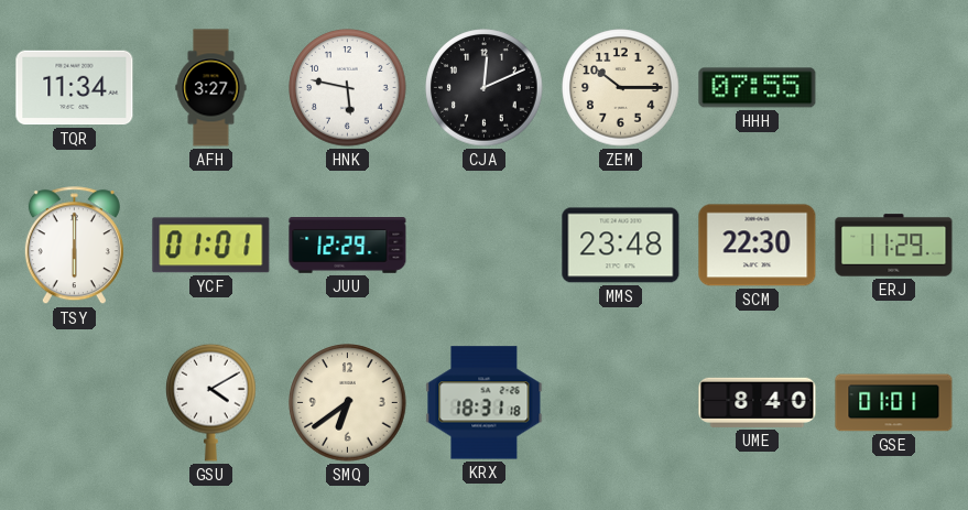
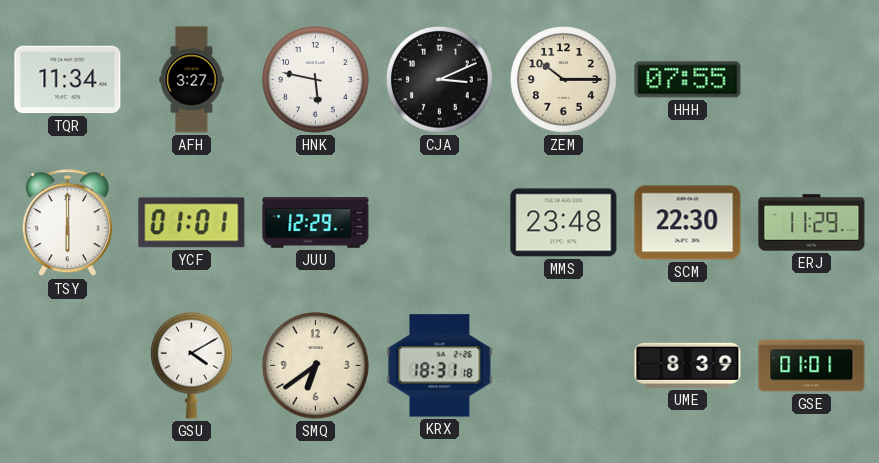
CJA: 12:11 -> 3:11 (440, 80)
UME: 8:40 -> 8:39 (688, 365)
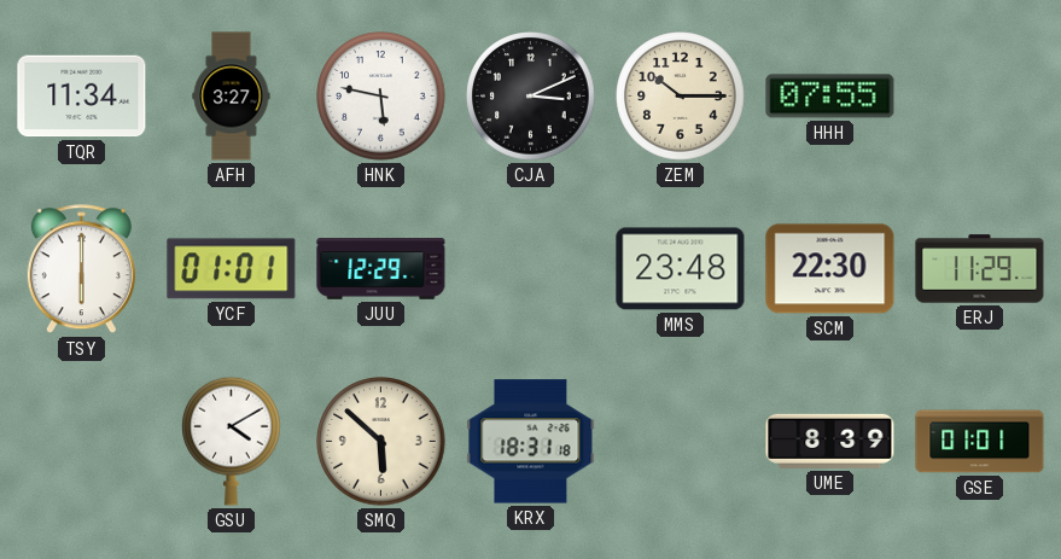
SMQ: 6:39 -> 5:52 (381, 442)
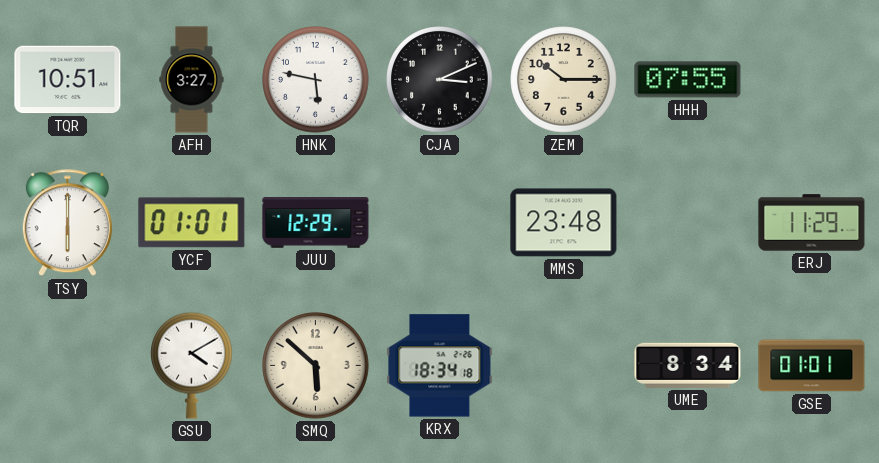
TQR: 11:34 -> 10:51 (68, 80)
SCM: 22:30 -> none (830, 269)
KRX: 18:31 -> 18:34 (440, 366)
UME: 8:39 -> 8:34 (688, 365)
